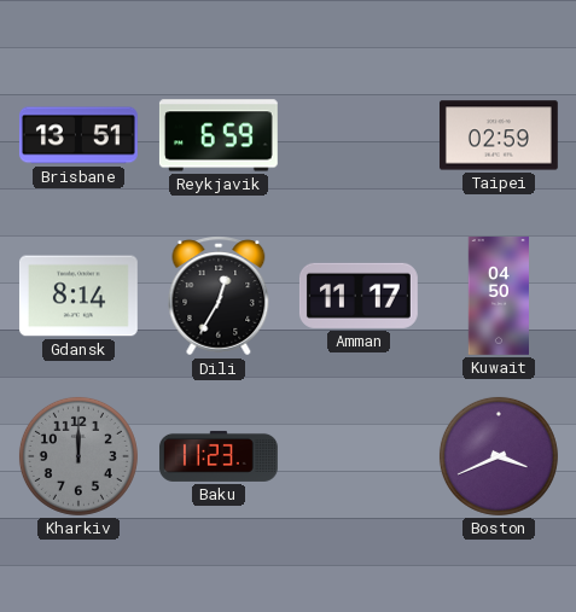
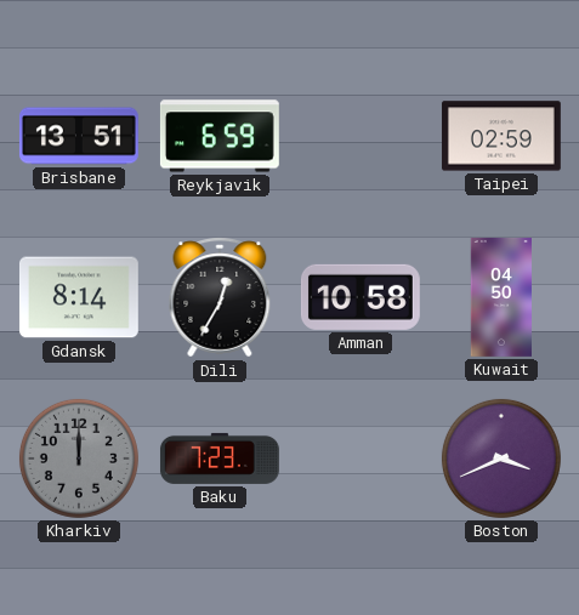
Amman: 11:17 -> 10:58 (361, 297)
Baku: 11:23 -> 7:23 (220, 459)
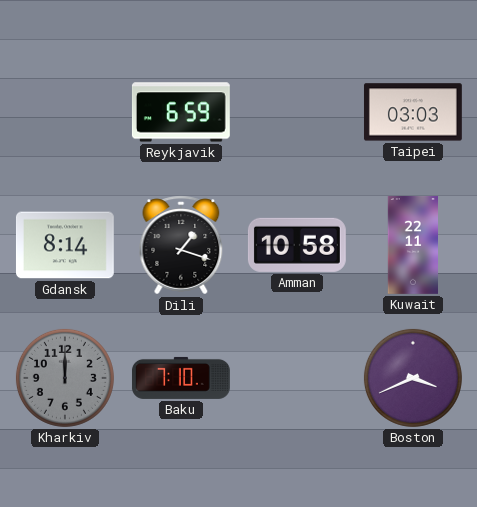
Brisbane: 13:51 -> none (79, 136)
Taipei: 02:59 -> 03:03 (413, 112)
Dili: 12:35 -> 1:18 (181, 245)
Kuwait: 04:50 -> 22:11 (413, 245)
Baku: 7:23 -> 7:10 (181, 378)
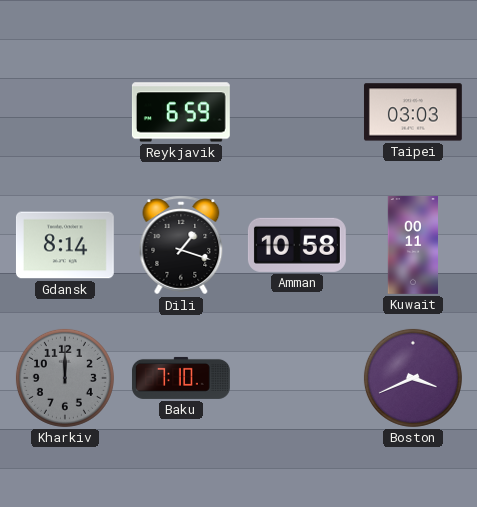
Kuwait: 22:11 -> 00:11 (413, 245)
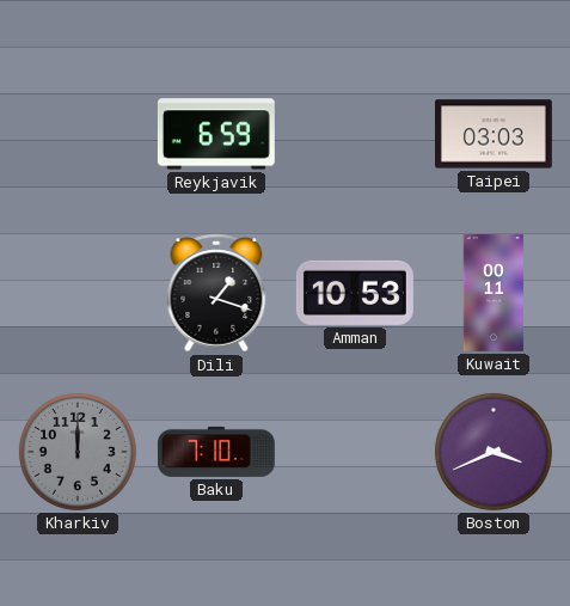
Gdansk: 8:14 -> none (65, 245)
Amman: 10:58 -> 10:53 (355, 293)
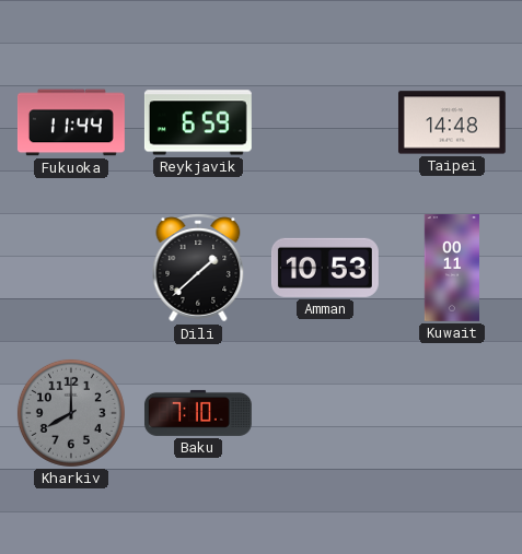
Fukuoka: none -> 11:44 (71, 122)
Taipei: 03:03 -> 14:48 (452, 122)
Dili: 1:18 -> 1:38 (198, 268)
Kharkiv: 12:00 -> 8:00 (71, 413)
Boston: 3:41 -> none (494, 452)
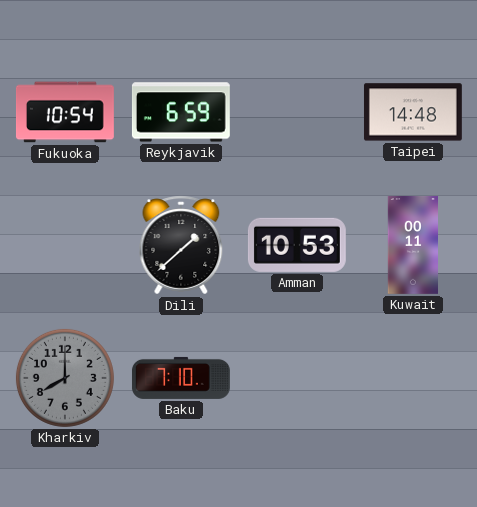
Fukuoka: 11:44 -> 10:54 (65, 112)
